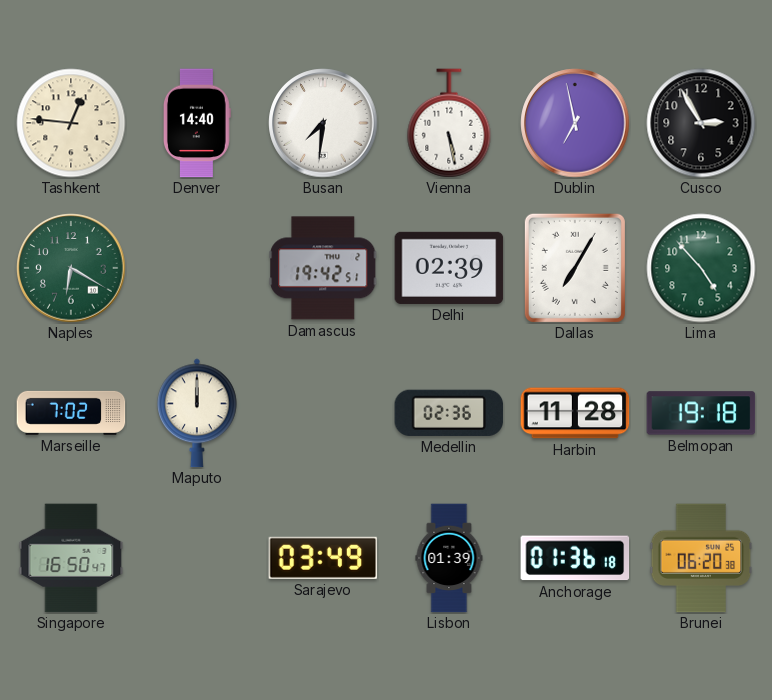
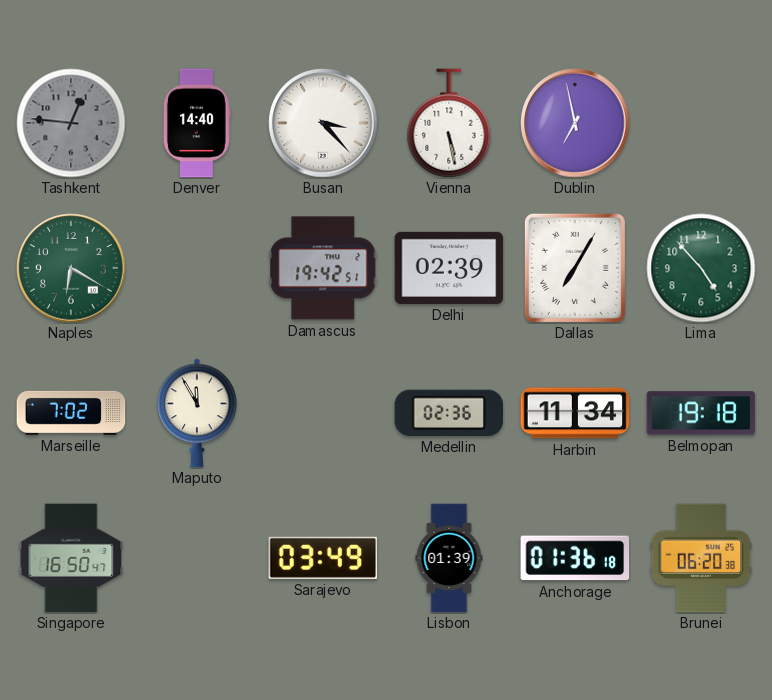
Tashkent dial: cream -> grey (71, 123)
Busan: 7:31 -> 3:23 (323, 123)
Cusco: 2:55 -> none (701, 123)
Maputo: 12:00 -> 11:55 (198, 413)
Harbin: 11:28 -> 11:34 (575, 413)
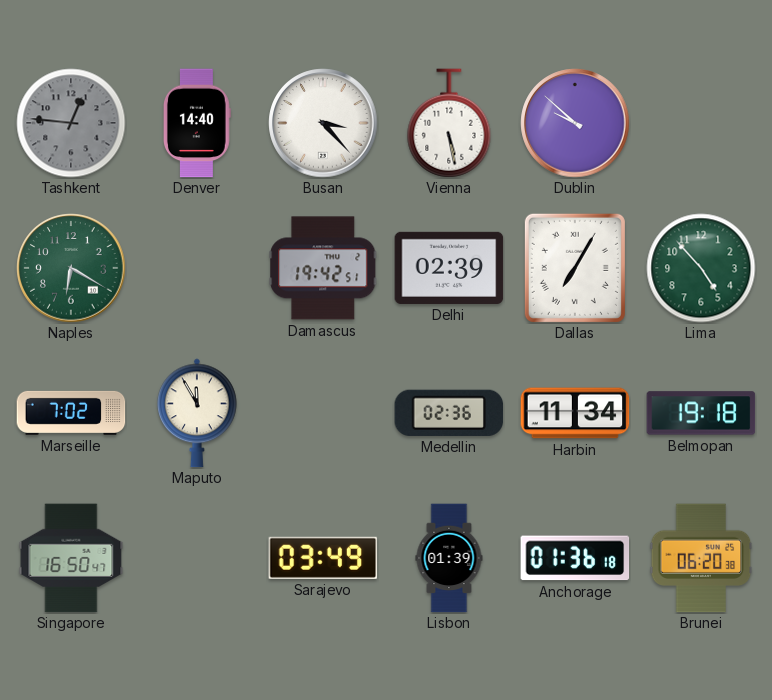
Dublin: 6:58 -> 9:52 (575, 123)
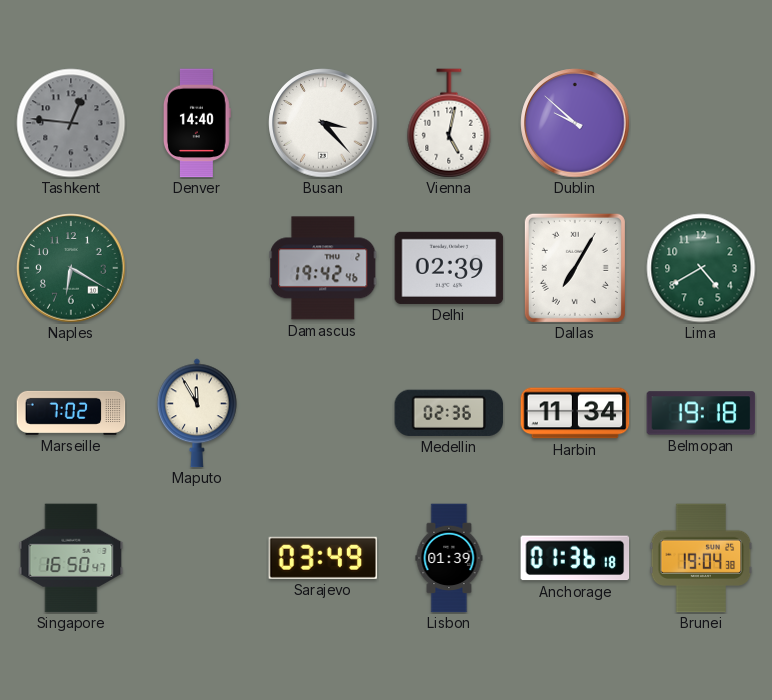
Vienna: 5:28 -> 5:02 (449, 123)
Damascus: 19:42:51 -> 19:42:46 (323, 268)
Lima: 4:53 -> 4:40 (701, 268)
Brunei: 06:20 -> 19:04 (701, 558)
